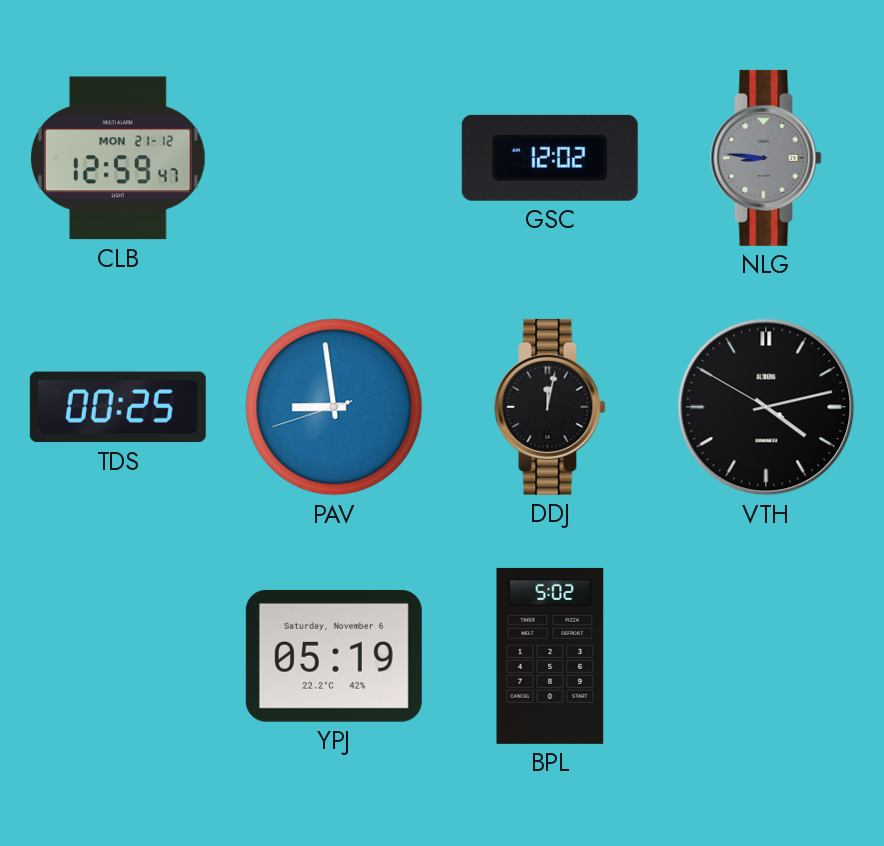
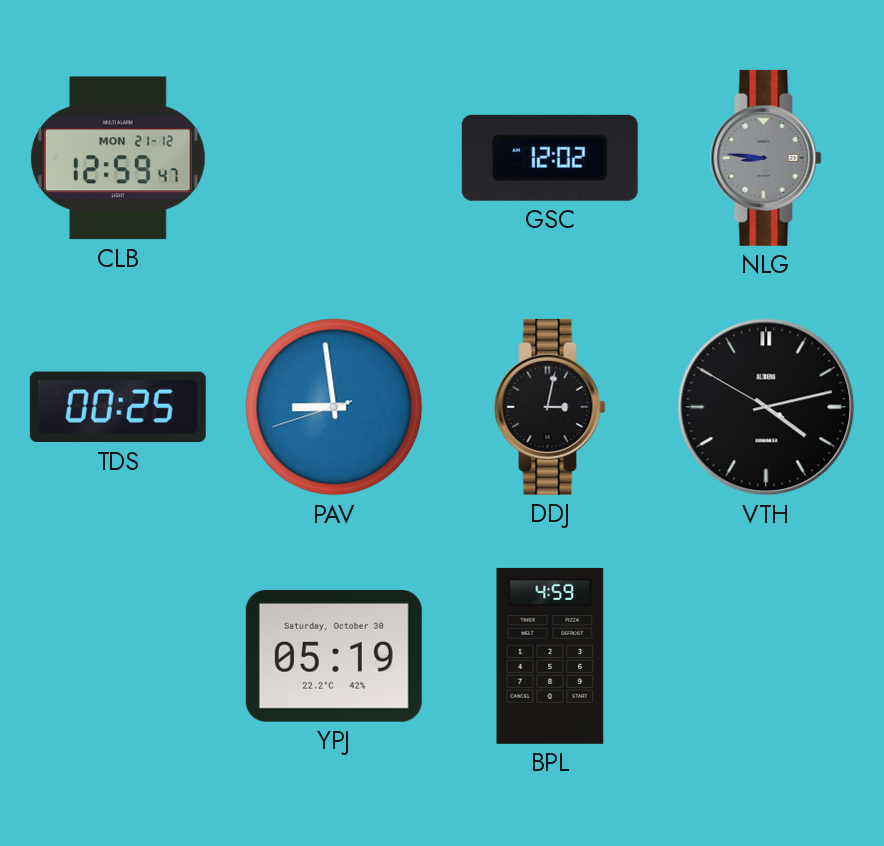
DDJ: 12:02 -> 3:02 (550, 407)
YPJ date: Saturday, November 6 -> Saturday, October 30 (334, 656)
BPL: 5:02 -> 4:59 (550, 656)
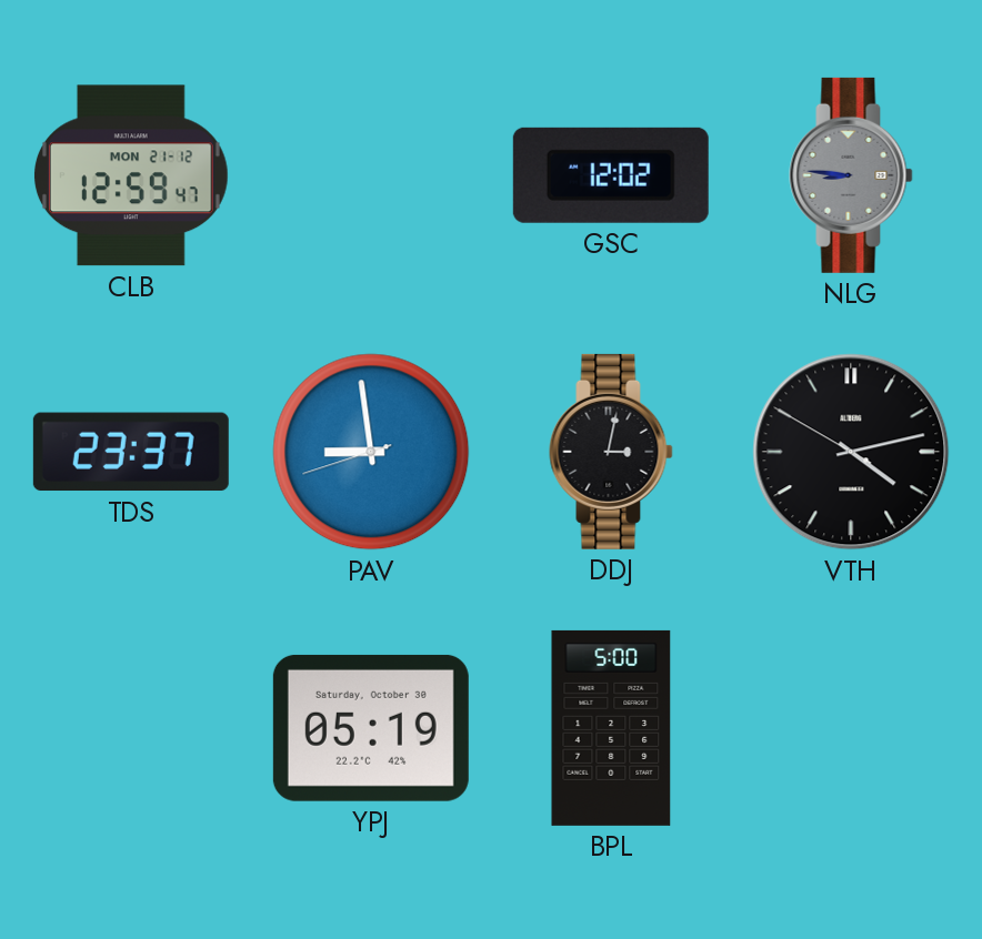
TDS: 00:25 -> 23:37 (131, 452)
BPL: 4:59 -> 5:00 (611, 728)
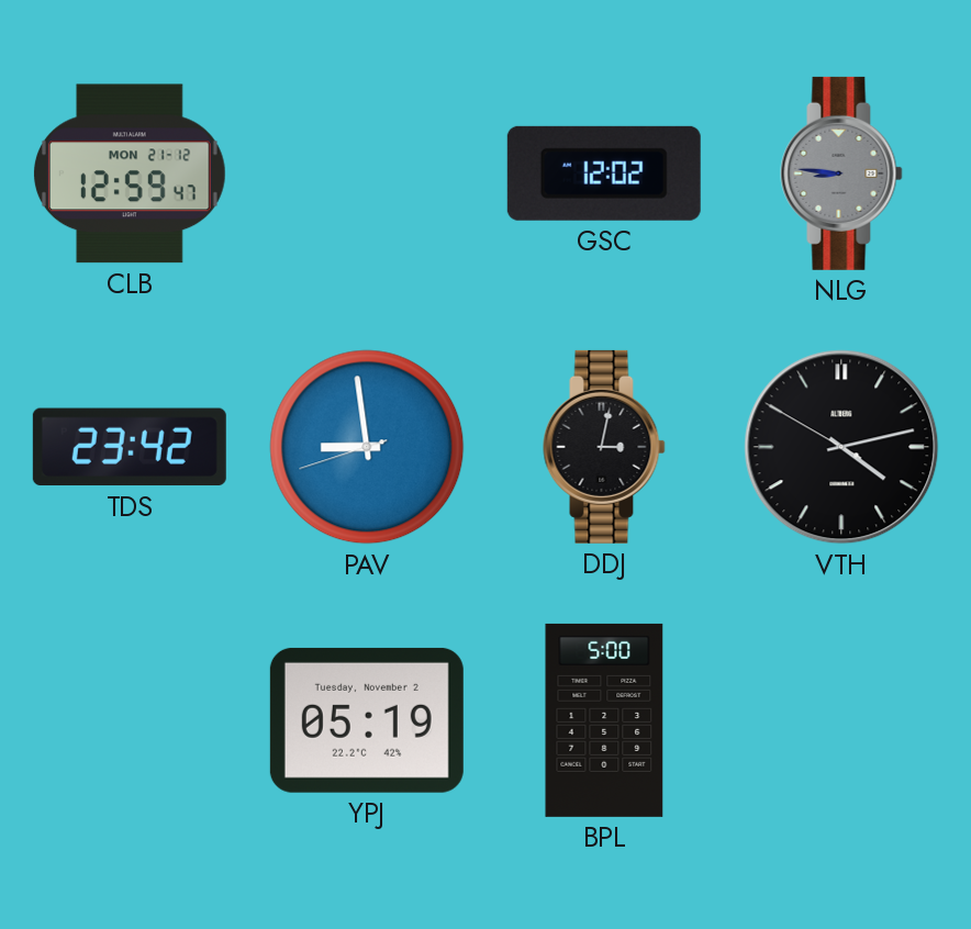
TDS: 23:37 -> 23:42 (130, 447)
YPJ date: Saturday, October 30 -> Tuesday, November 2 (367, 720)
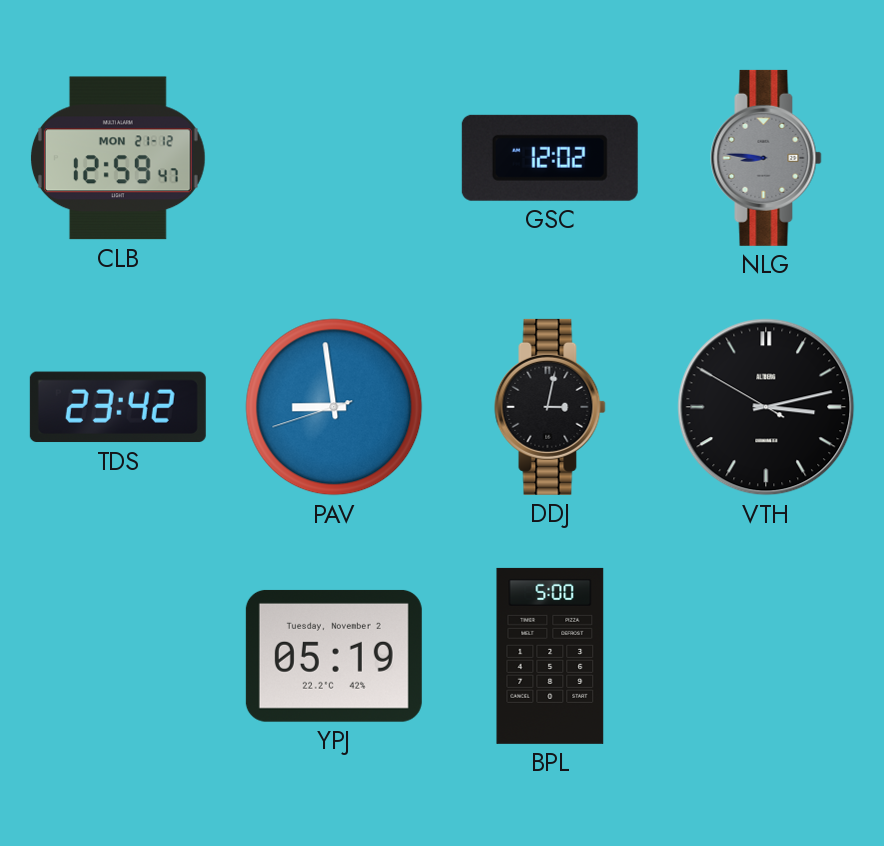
VTH: 4:12 -> 3:12 (766, 407)
